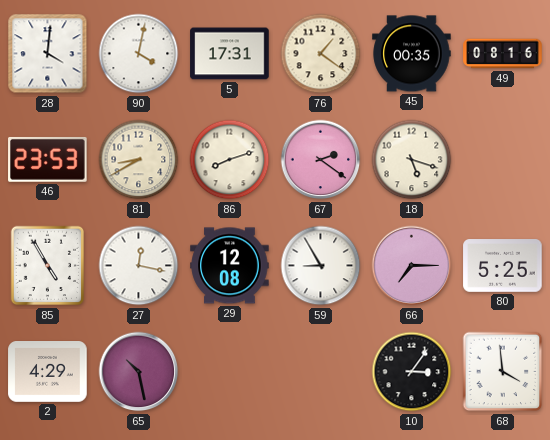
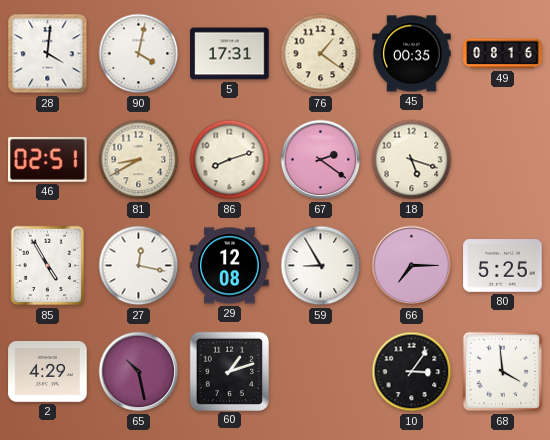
46: 23:53 -> 02:51 (48, 159)
60: none -> 1:12 (229, 371)
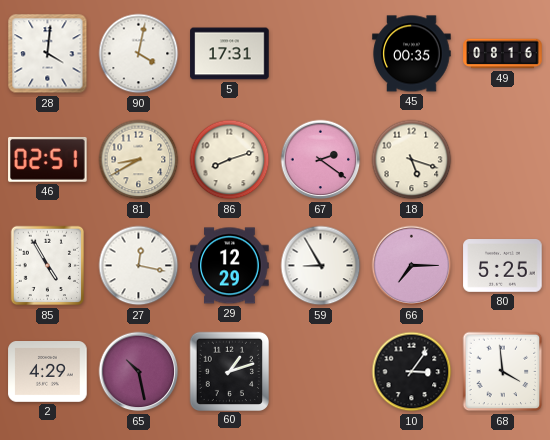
76: 1:21 -> none (321, 54)
29: 12:08 -> 12:29 (230, 266)
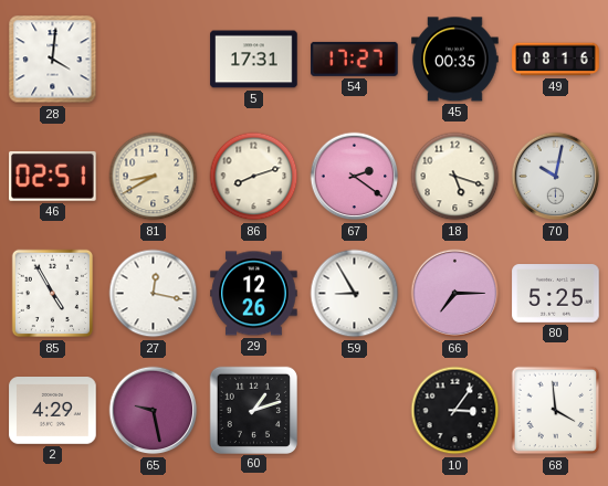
90: 4:02 -> none (139, 54)
54: none -> 17:27 (355, 59)
70: none -> 10:02 (556, 177)
29: 12:29 -> 12:26 (254, 294)
65: 10:28 -> 9:28 (154, 411)
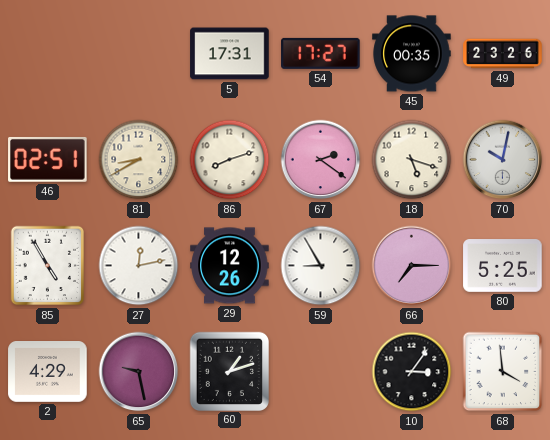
28: 4:01 -> none (53, 60)
49: 08:16 -> 23:26 (503, 54)
27: 12:17 -> 12:13 (139, 266)
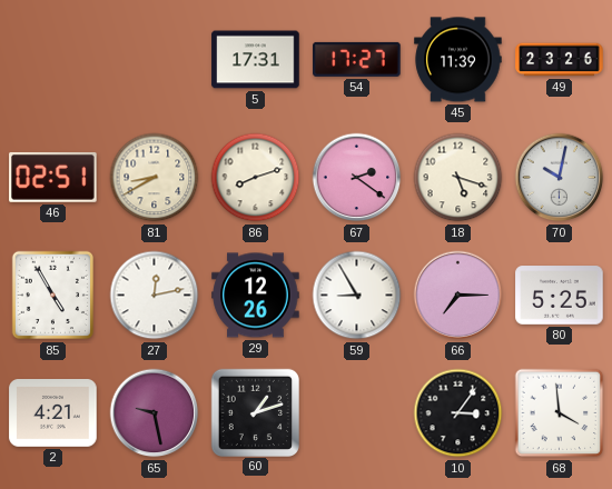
45: 00:35 -> 11:39 (458, 60)
2: 4:29 -> 4:21 (53, 413)
